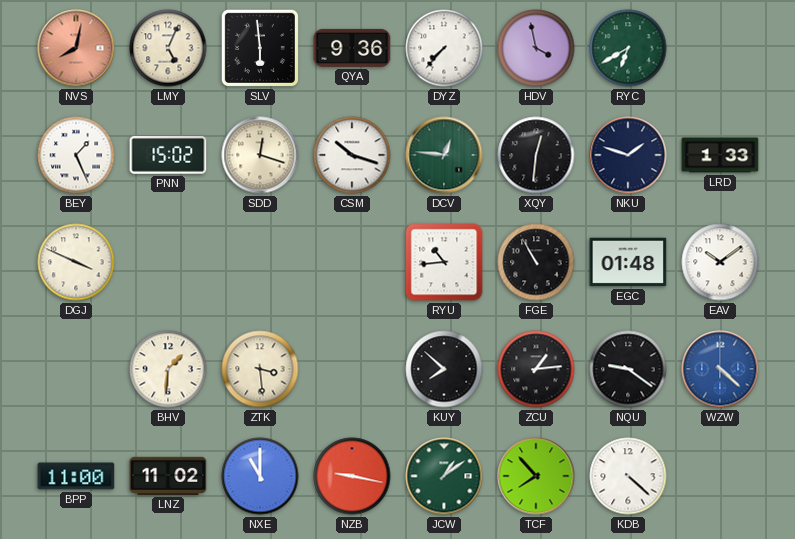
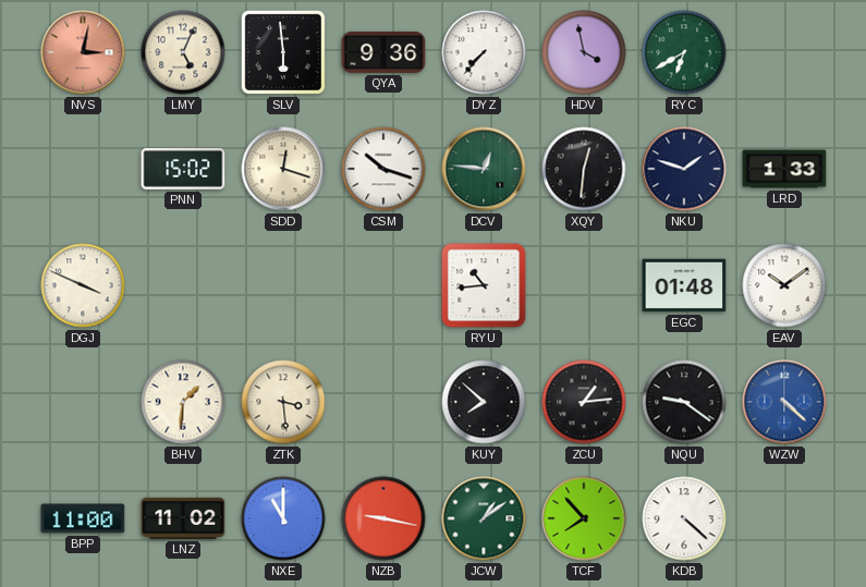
NVS: 8:02 -> 3:02 (83, 52)
BEY: 1:26 -> none (76, 155)
FGE: 10:55 -> none (536, 262)
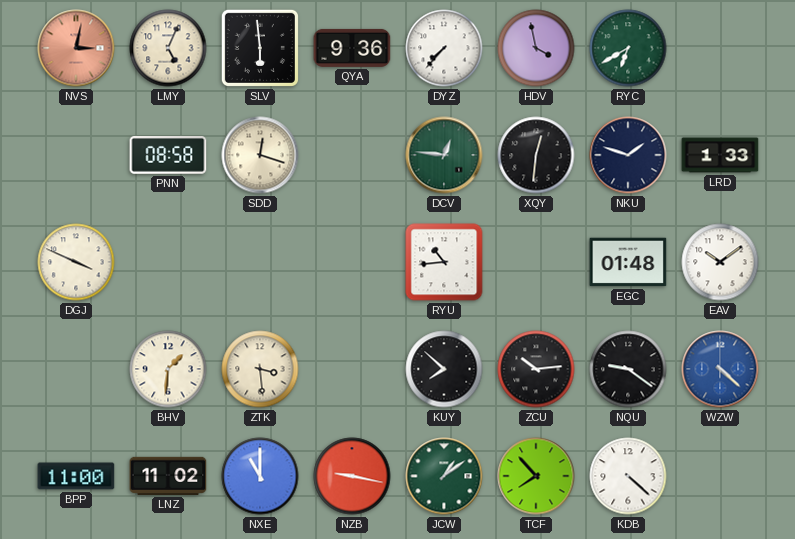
PNN: 15:02 -> 08:58 (168, 156)
CSM: 10:18 -> none (383, 169)
ZCU: 1:14 -> 10:14 (536, 369)
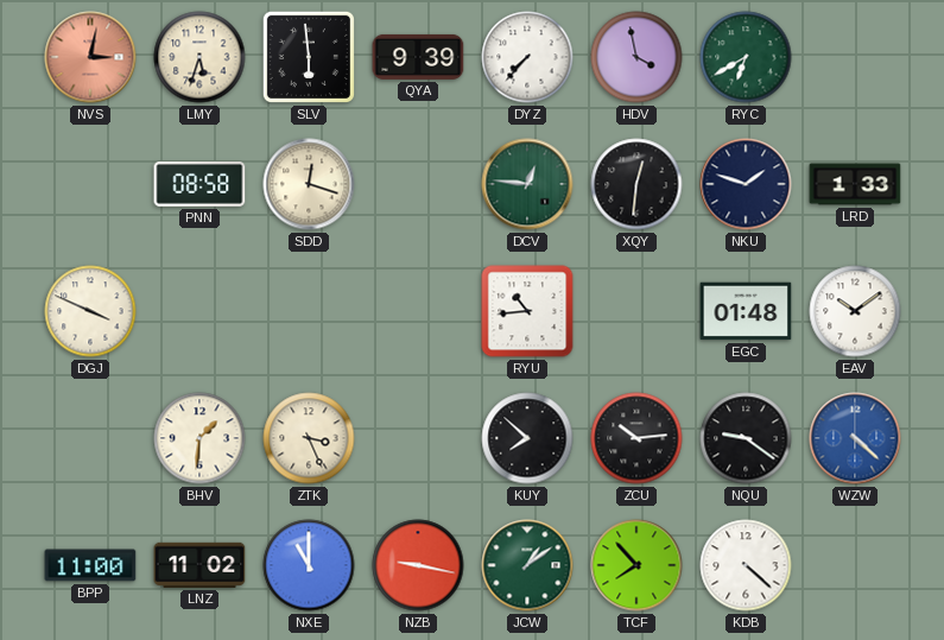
LMY: 5:04 -> 5:33 (199, 57)
QYA: 9:36 -> 9:39 (418, 57)
ZTK: 3:29 -> 3:26 (309, 438)
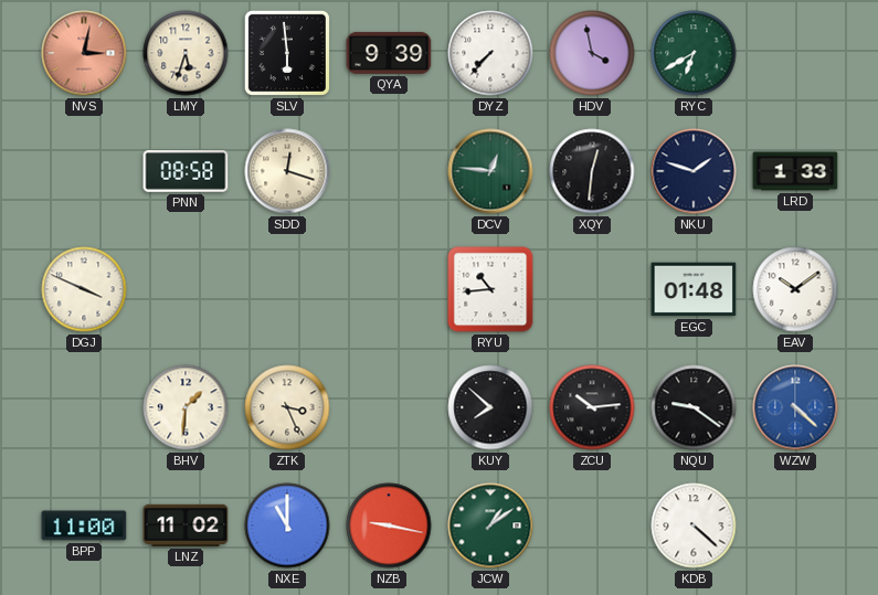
TCF: 7:53 -> none (636, 565)
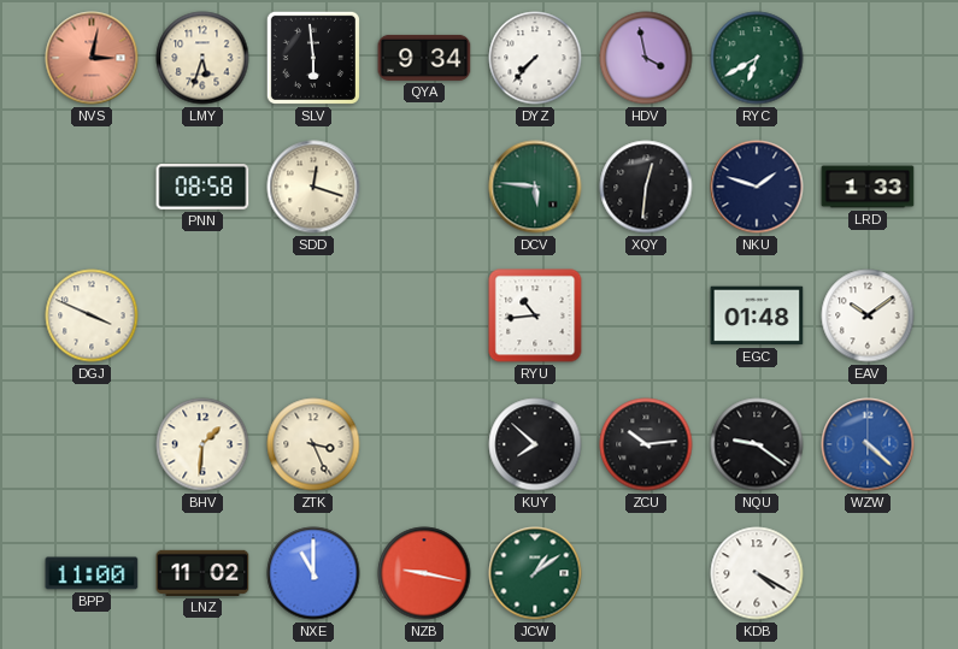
QYA: 9:39 -> 9:34 (424, 58)
DCV: 12:46 -> 5:46 (535, 187)
KDB: 4:22 -> 4:20 (757, 573)
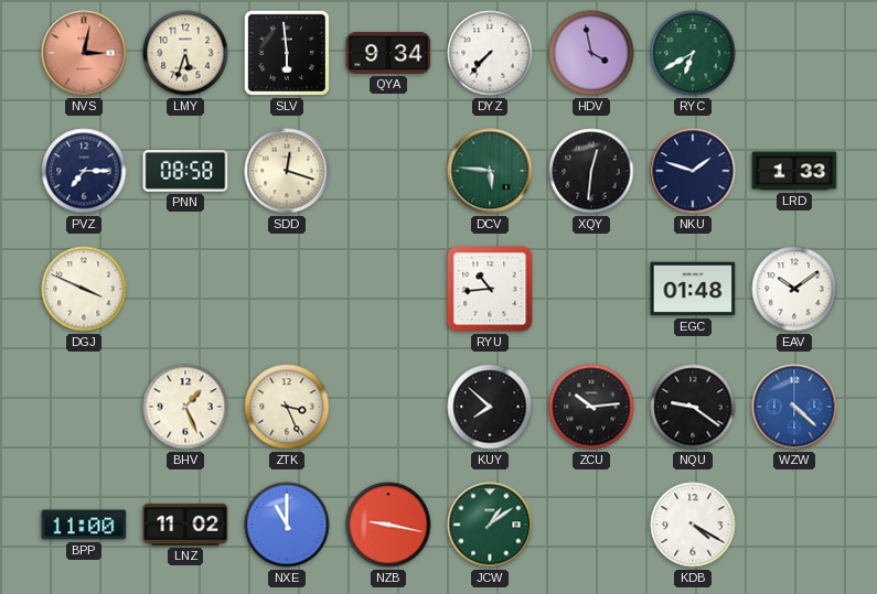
PVZ: none -> 7:15 (84, 171)
BHV: 1:31 -> 1:26 (185, 407)
